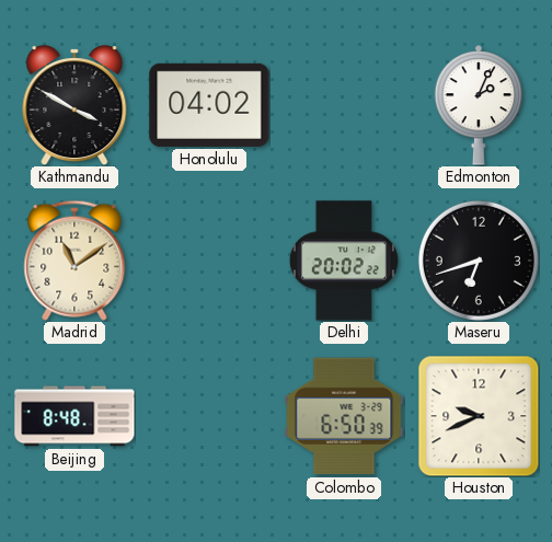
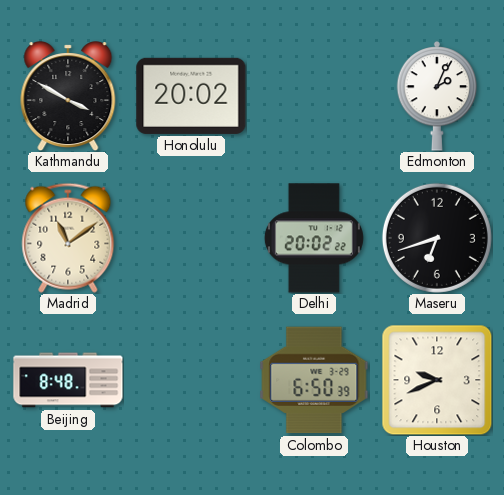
Honolulu: 04:02 -> 20:02 (191, 96)
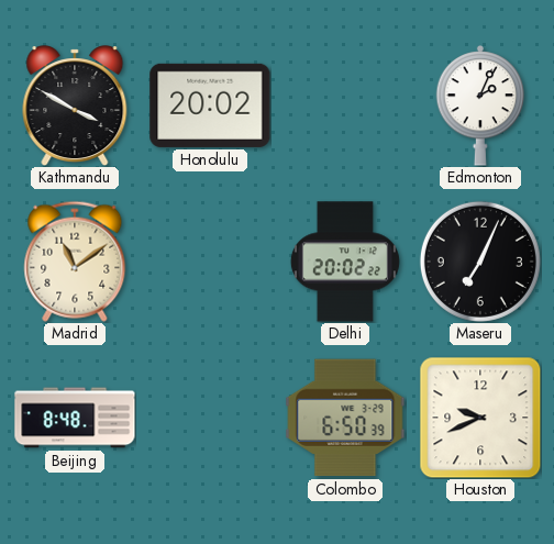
Maseru: 6:42 -> 7:04 (480, 262)
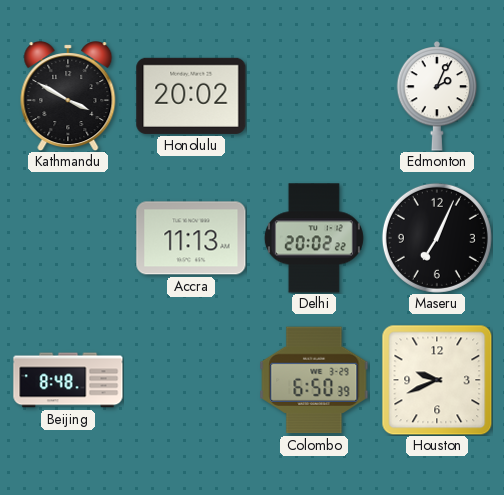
Madrid: 11:09 -> none (75, 262)
Accra: none -> 11:13 (191, 238)
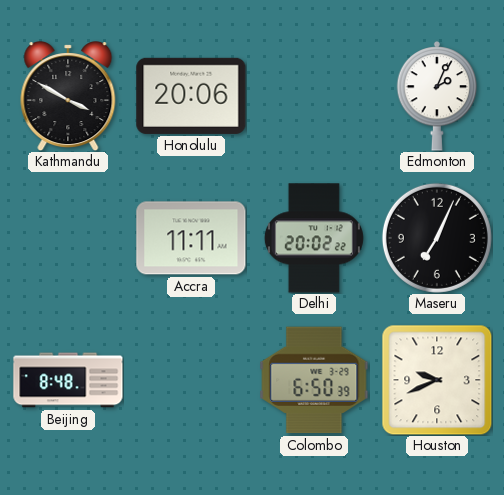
Honolulu: 20:02 -> 20:06 (191, 96)
Accra: 11:13 -> 11:11 (191, 238)
